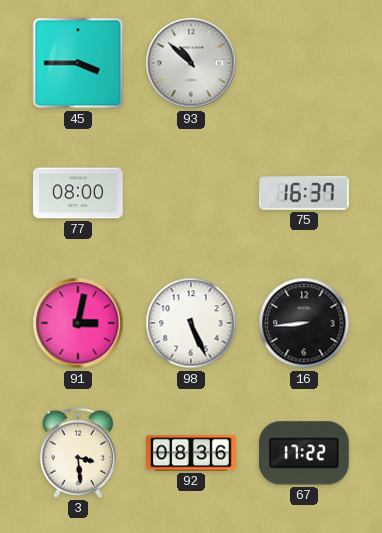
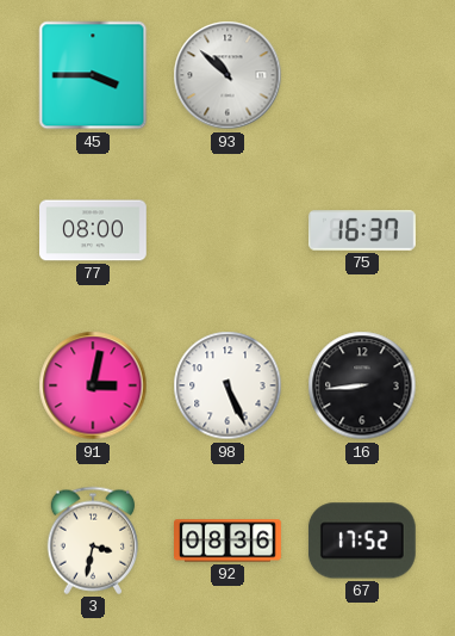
3: 3:29 -> 3:32 (93, 541)
67: 17:22 -> 17:52 (362, 541)
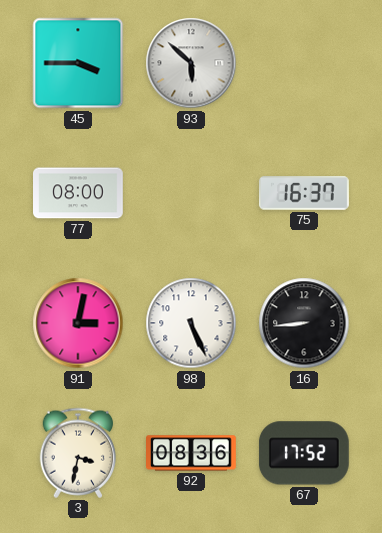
93: 10:52 -> 5:52 (191, 63)
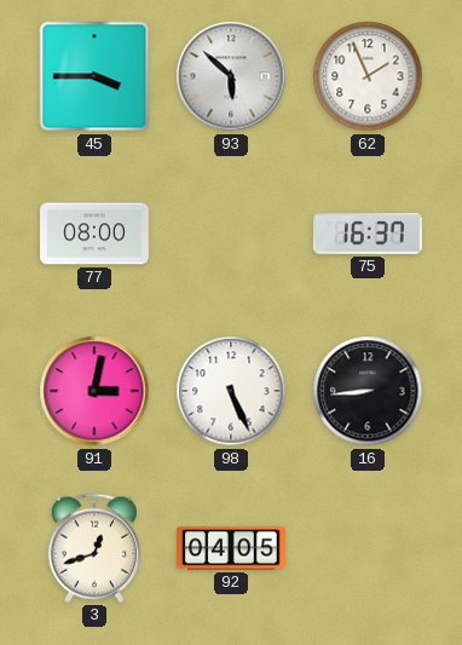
62: none -> 1:56 (368, 76)
3: 3:32 -> 12:42 (94, 548)
92: 08:36 -> 04:05 (232, 548)
67: 17:52 -> none (304, 453)
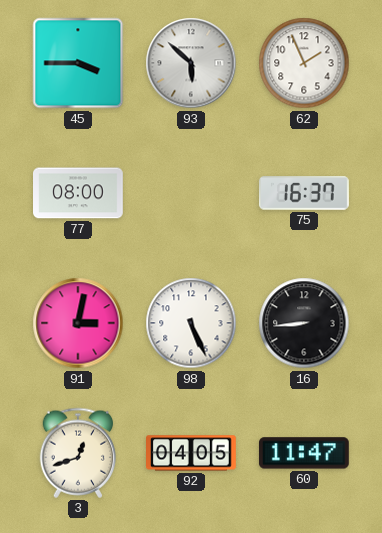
60: none -> 11:47 (304, 453)
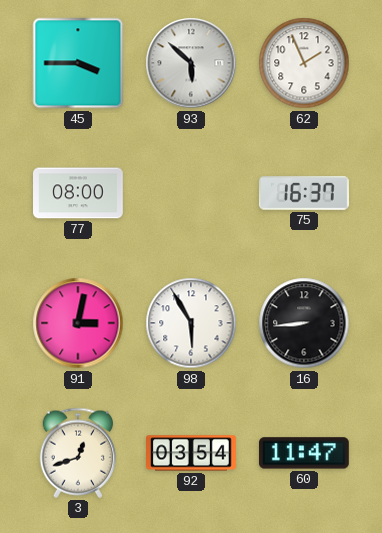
98: 5:26 -> 5:55 (191, 323)
92: 04:05 -> 03:54 (192, 453)
